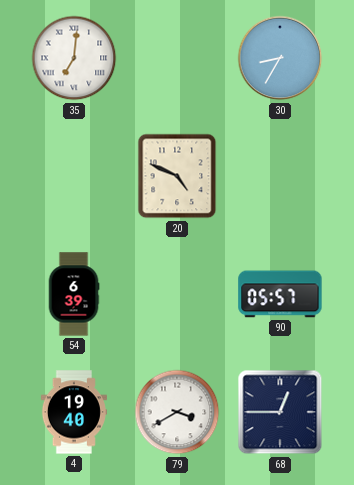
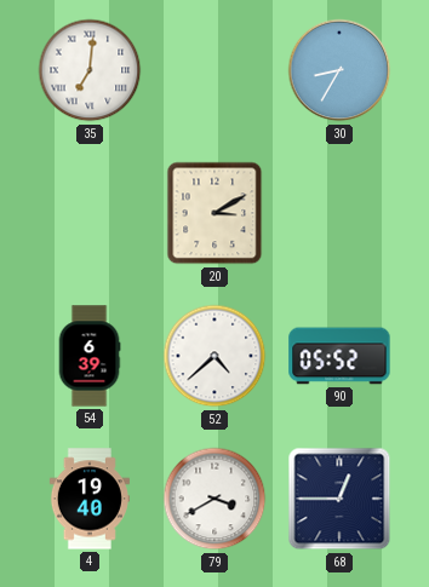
20: 4:49 -> 3:10 (215, 213)
52: none -> 4:38 (215, 356)
90: 05:57 -> 05:52 (339, 356)
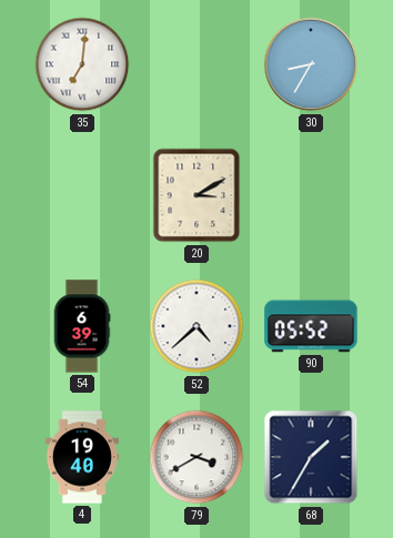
68: 12:45 -> 1:35 (311, 457)
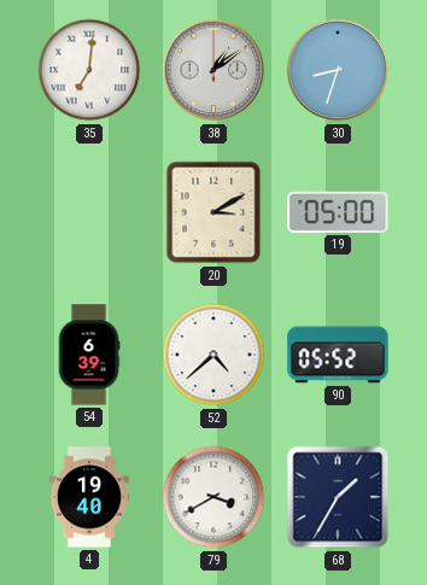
38: none -> 1:09 (213, 70)
30: 8:35 -> 8:33 (338, 70)
19: none -> 05:00 (338, 212)
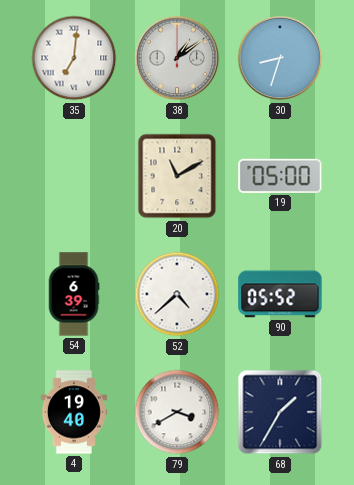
20: 3:10 -> 11:10 (177, 176)
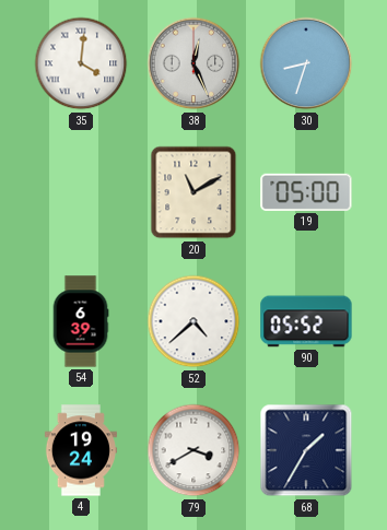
35: 7:01 -> 4:01 (81, 63)
38: 1:09 -> 12:26 (193, 63)
4: 19:40 -> 19:24 (81, 450)
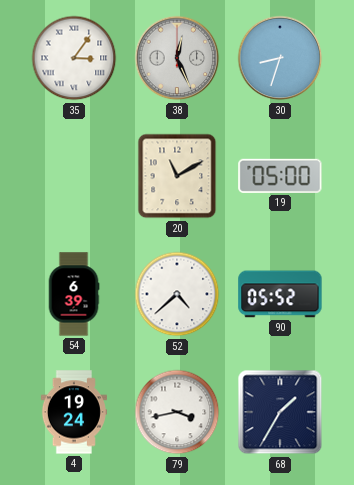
35: 4:01 -> 3:06 (74, 58)
79: 3:40 -> 3:43 (177, 412)
